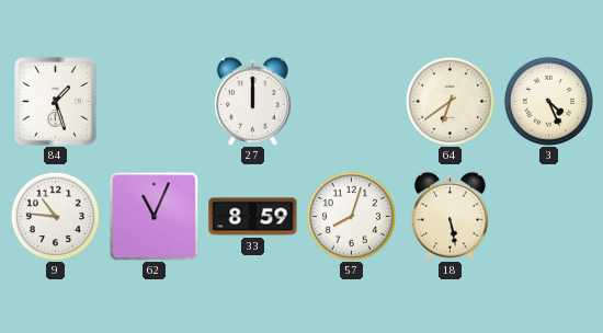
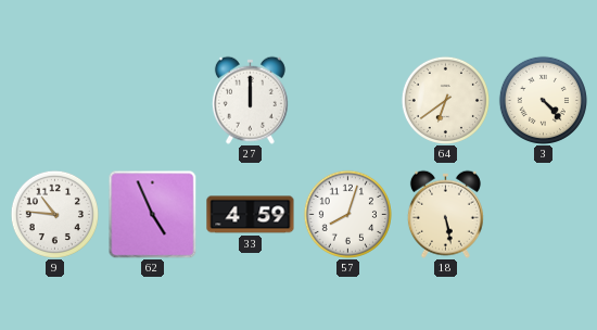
84: 1:27 -> none (56, 102)
3: 4:26 -> 4:23 (543, 100)
62: 11:04 -> 4:56 (152, 214)
33: 8:59 -> 4:59 (251, 215)
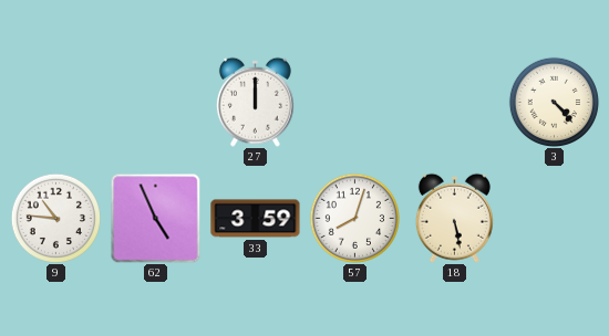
64: 6:39 -> none (445, 100)
33: 4:59 -> 3:59 (256, 219)
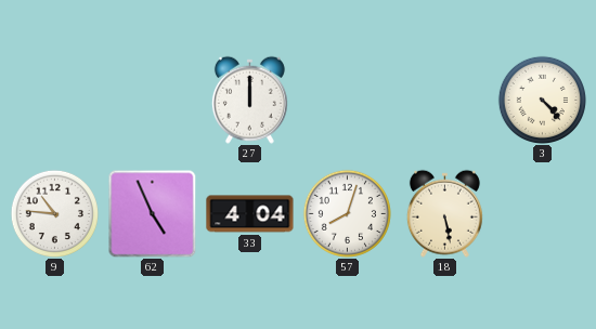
33: 3:59 -> 4:04 (250, 214)
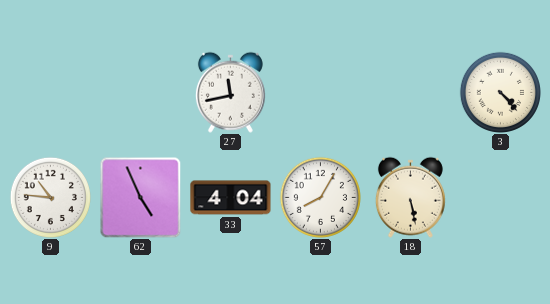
27: 12:00 -> 11:43 (230, 92)
57: 8:03 -> 8:05 (320, 197)
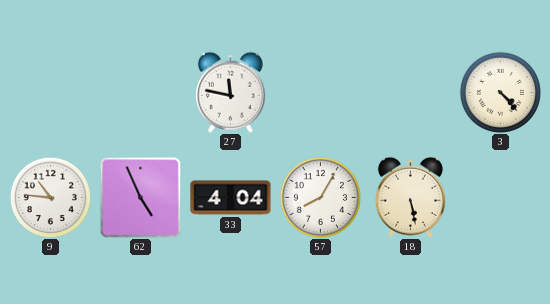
27: 11:43 -> 11:47 (230, 92)
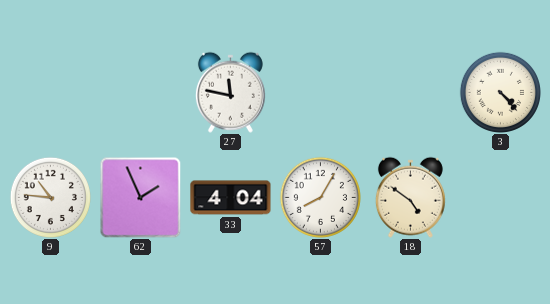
62: 4:56 -> 1:56 (140, 197)
18: 5:28 -> 4:51 (410, 197)
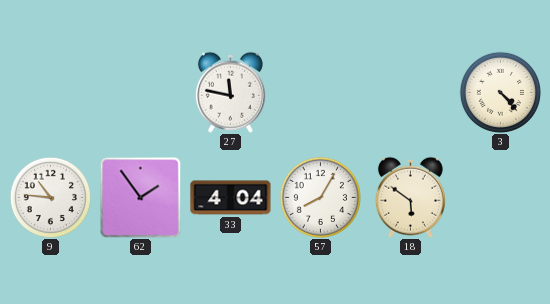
62: 1:56 -> 1:54 (140, 197)
18: 4:51 -> 5:51 (410, 197)
